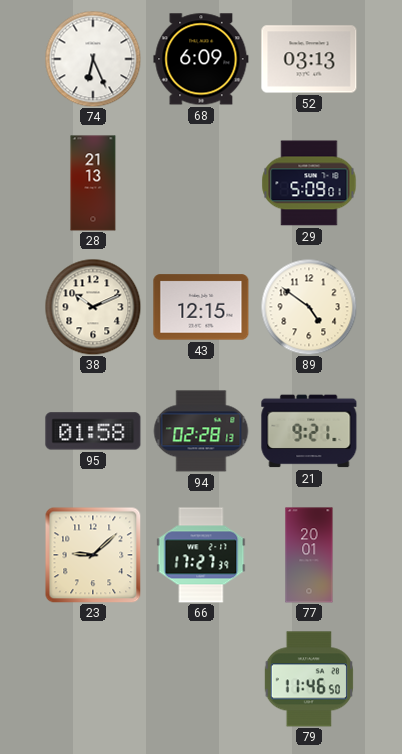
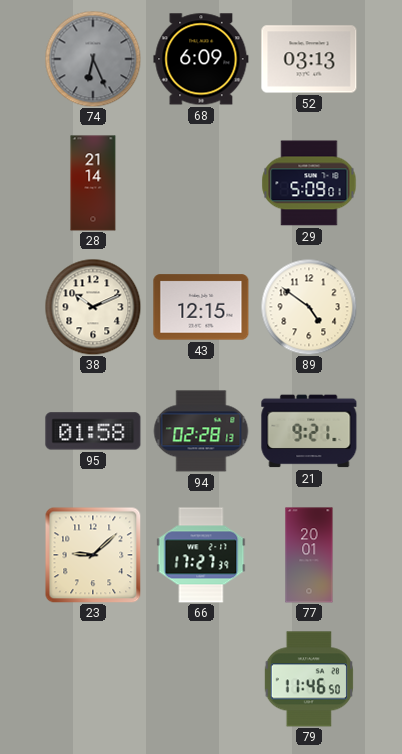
74 dial: white -> grey (93, 59)
28: 21:13 -> 21:14 (93, 183)
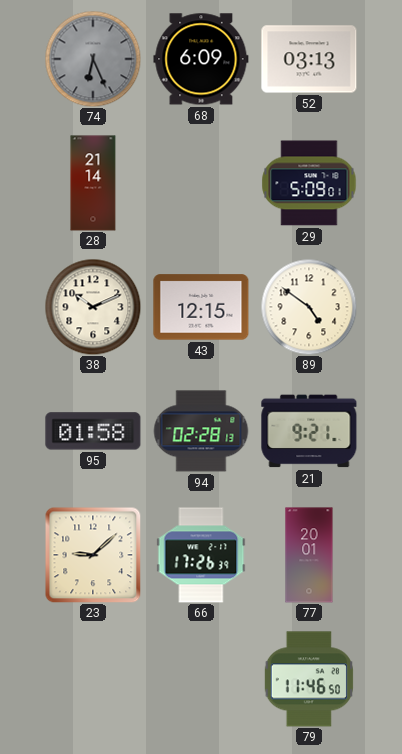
66: 17:27 -> 17:26 (201, 555)
